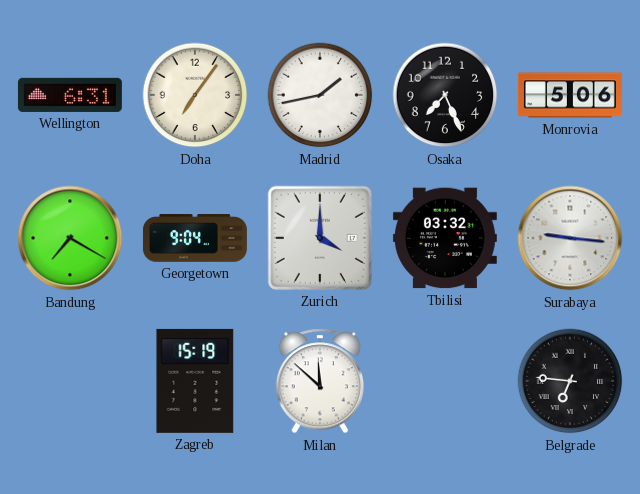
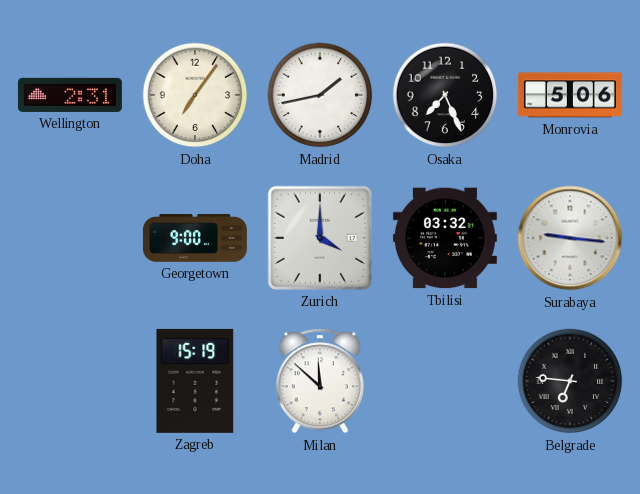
Wellington: 6:31 -> 2:31 (70, 95)
Bandung: 7:20 -> none (70, 238)
Georgetown: 9:04 -> 9:00 (195, 238)
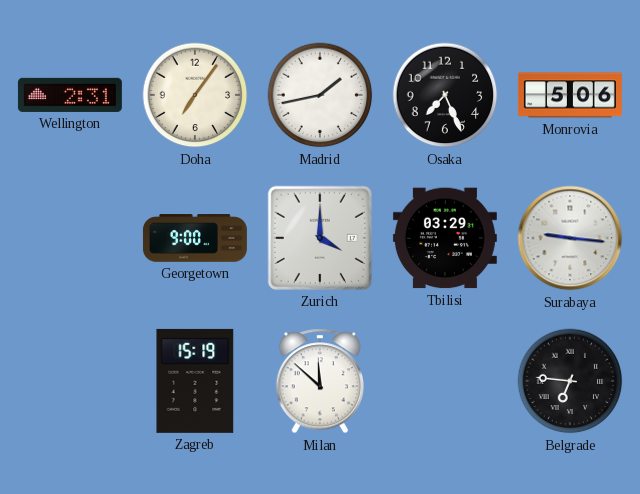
Tbilisi: 03:32 -> 03:29 (445, 238)
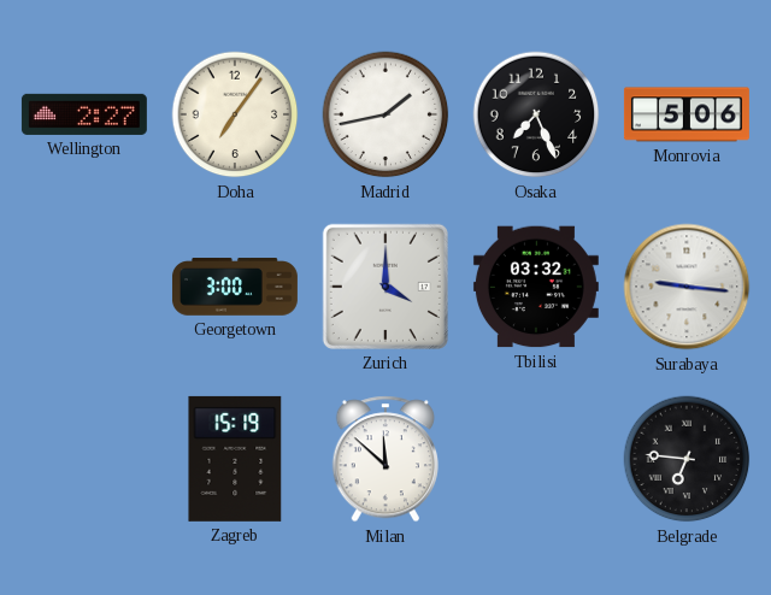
Wellington: 2:31 -> 2:27 (84, 114)
Georgetown: 9:00 -> 3:00 (235, 287)
Tbilisi: 03:29 -> 03:32 (536, 287)
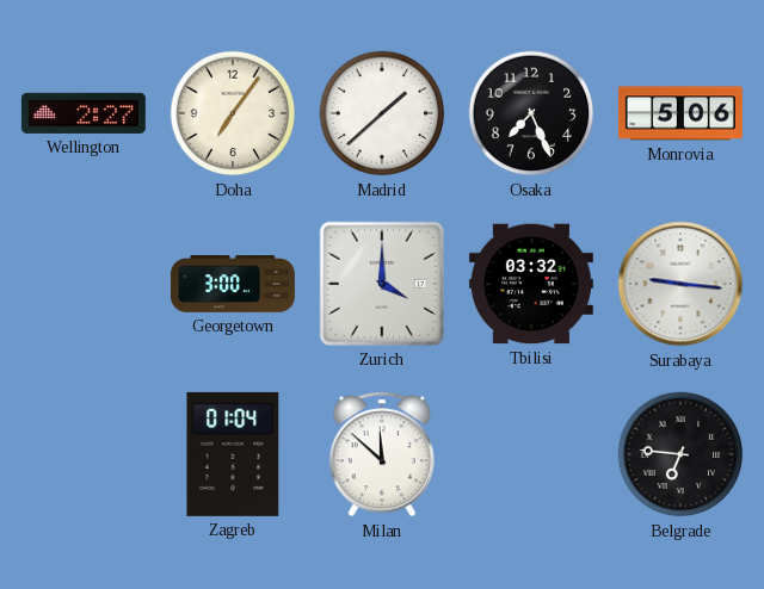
Madrid: 1:43 -> 1:38 (382, 113)
Zagreb: 15:19 -> 01:04 (233, 454)
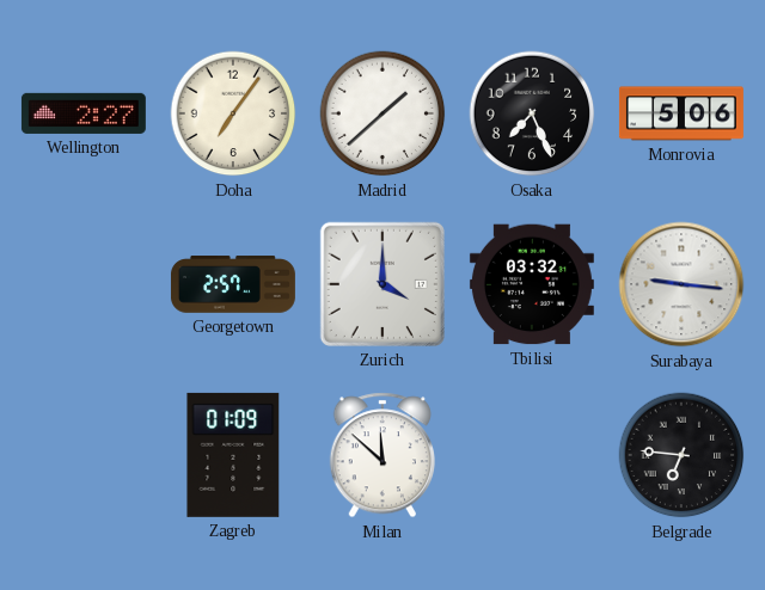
Georgetown: 3:00 -> 2:57 (233, 284)
Zagreb: 01:04 -> 01:09 (233, 455)
